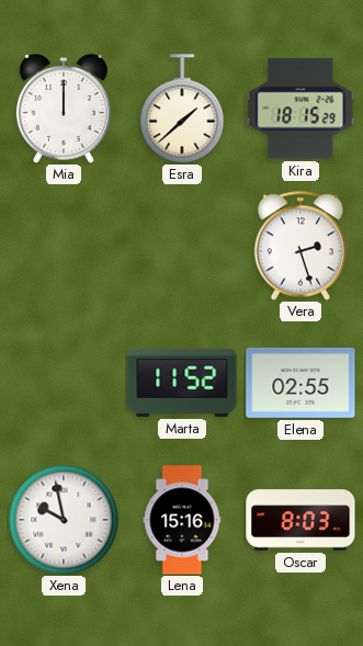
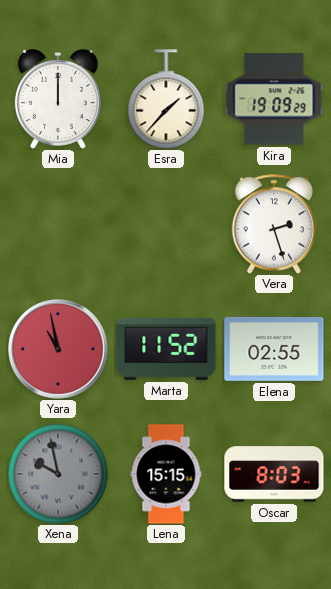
Esra: 1:38 -> 1:37 (166, 99)
Kira: 18:15 -> 19:09 (274, 99)
Yara: none -> 10:58 (58, 349)
Xena dial: white -> grey (58, 474)
Lena: 15:16 -> 15:15 (166, 474)
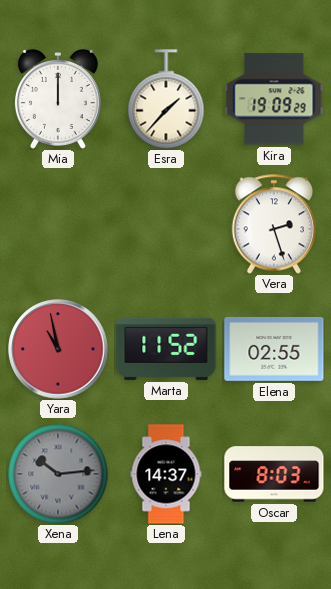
Xena: 9:58 -> 10:14 (58, 474)
Lena: 15:15 -> 14:37 (166, 474)
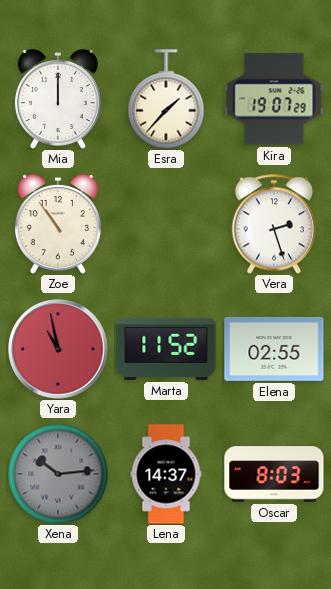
Kira: 19:09 -> 19:07 (274, 99)
Zoe: none -> 10:54 (58, 224)
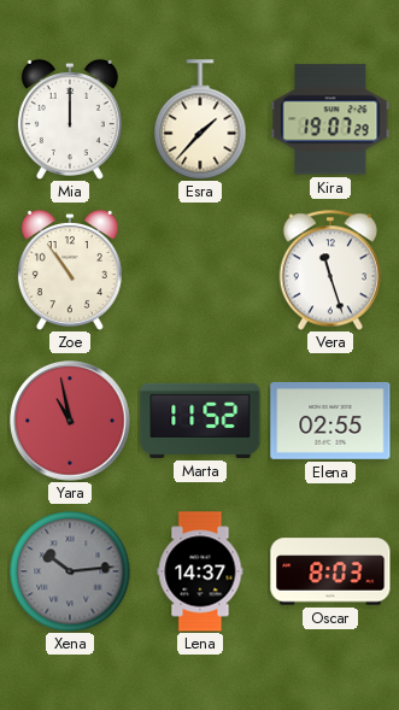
Vera: 2:27 -> 11:27 (329, 270)
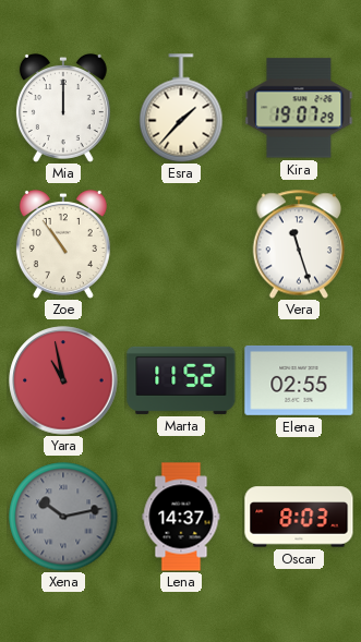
Xena: 10:14 -> 10:13 (63, 517)
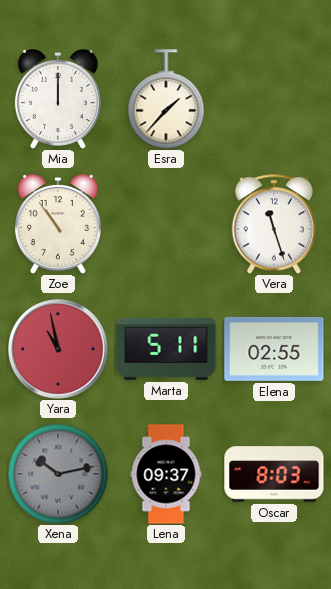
Kira: 19:07 -> none (299, 108)
Marta: 11:52 -> 5:11 (166, 349)
Lena: 14:37 -> 09:37 (166, 474)
